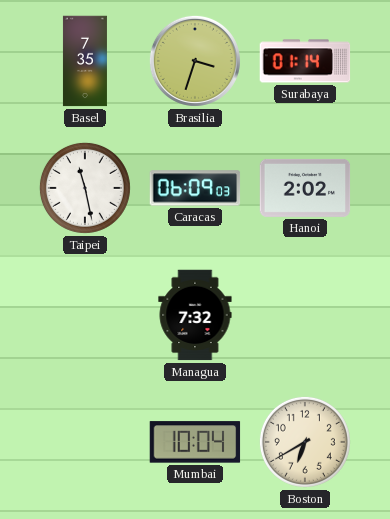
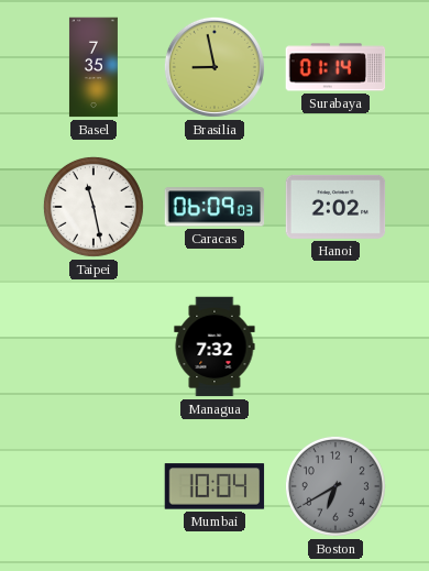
Brasilia: 3:33 -> 8:58 (215, 67)
Boston dial: cream -> grey (335, 486)
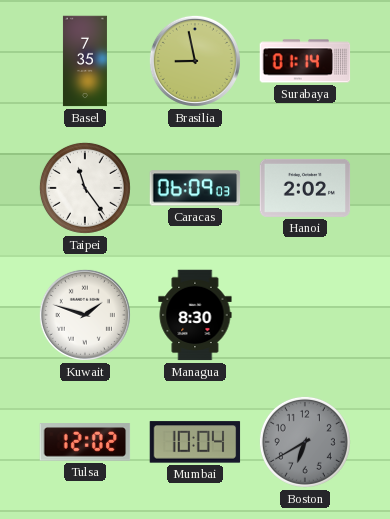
Taipei: 11:28 -> 11:24 (85, 188)
Kuwait: none -> 1:48 (85, 315)
Managua: 7:32 -> 8:30 (195, 315)
Tulsa: none -> 12:02 (85, 442)
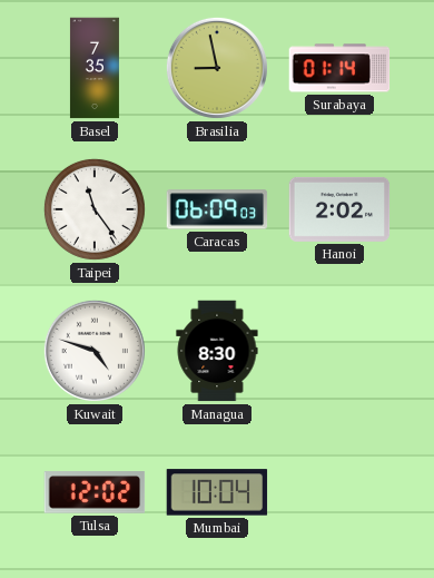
Kuwait: 1:48 -> 4:48 (95, 351)
Boston: 6:40 -> none (305, 442)
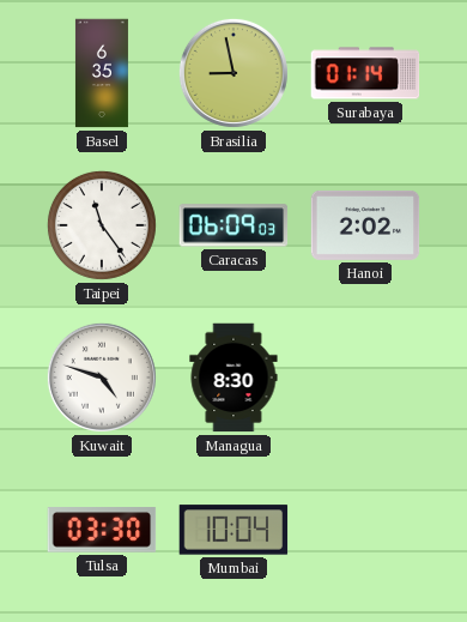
Basel: 7:35 -> 6:35 (102, 73)
Tulsa: 12:02 -> 03:30 (102, 530)
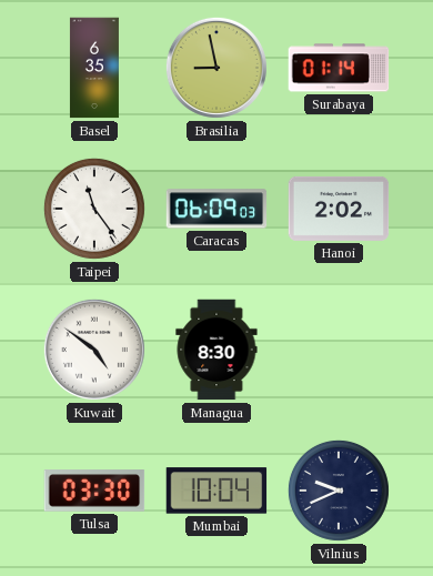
Kuwait: 4:48 -> 4:51 (94, 350)
Vilnius: none -> 9:41 (339, 491)
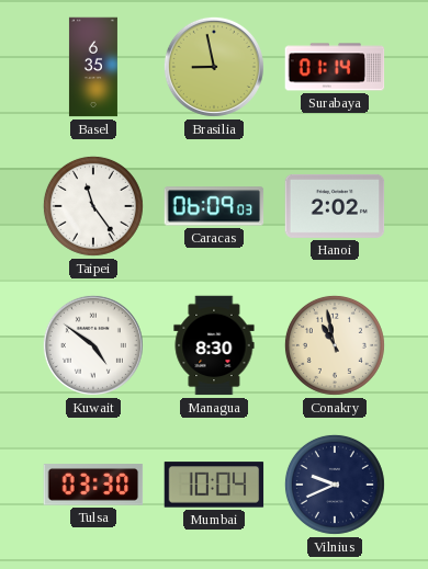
Conakry: none -> 10:58 (335, 345)
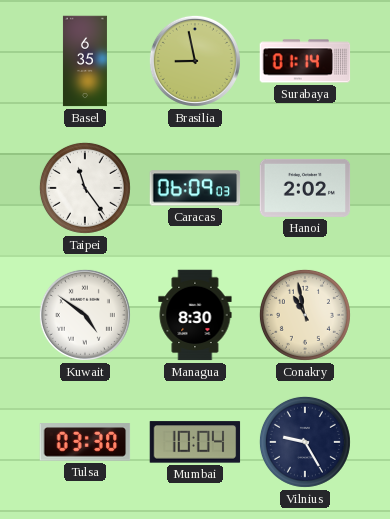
Vilnius: 9:41 -> 9:25 (305, 442)
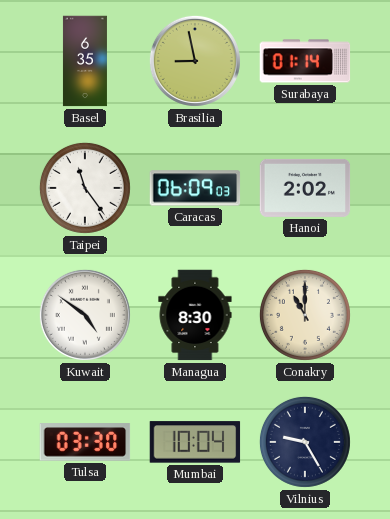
Conakry: 10:58 -> 11:00 (305, 315)
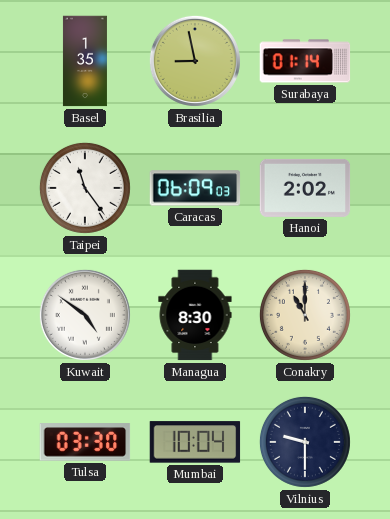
Basel: 6:35 -> 1:35 (85, 61)
Vilnius: 9:25 -> 9:30 (305, 442)
